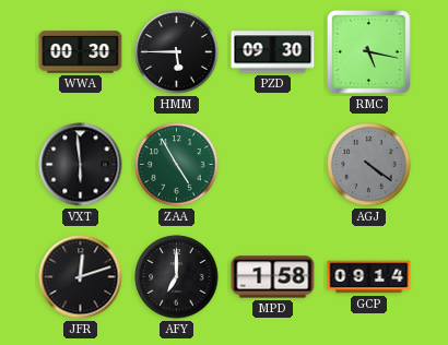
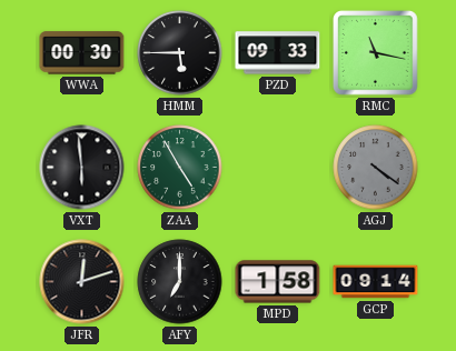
PZD: 09:30 -> 09:33 (278, 53)
RMC: 5:17 -> 11:17 (376, 53)
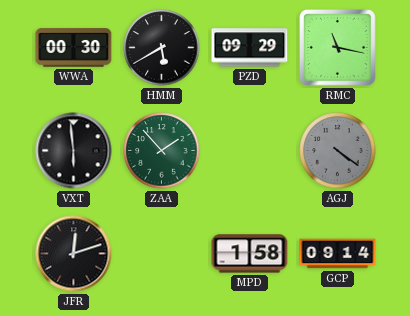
HMM: 5:45 -> 5:40 (162, 48)
PZD: 09:33 -> 09:29 (250, 48)
ZAA: 4:55 -> 1:53 (162, 151)
AFY: 7:00 -> none (180, 282)
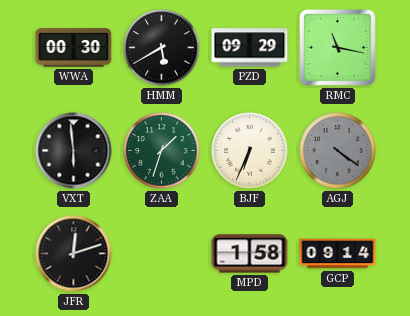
ZAA: 1:53 -> 1:33 (162, 151)
BJF: none -> 6:34 (250, 151)
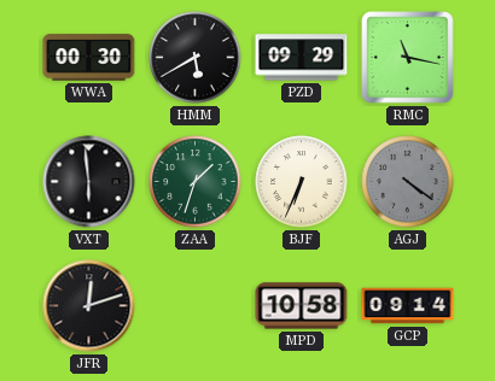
MPD: 1:58 -> 10:58 (302, 306)
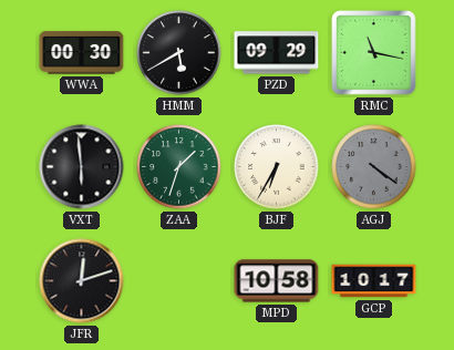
BJF: 6:34 -> 6:35 (277, 167)
GCP: 09:14 -> 10:17 (374, 281)
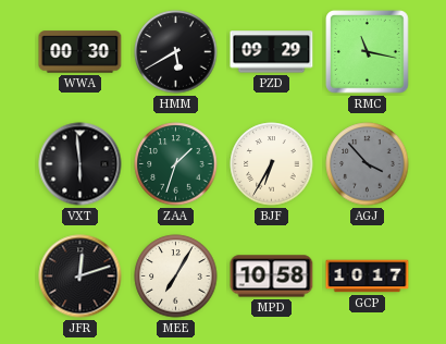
AGJ: 4:21 -> 3:53 (368, 164)
MEE: none -> 7:05 (176, 277)
